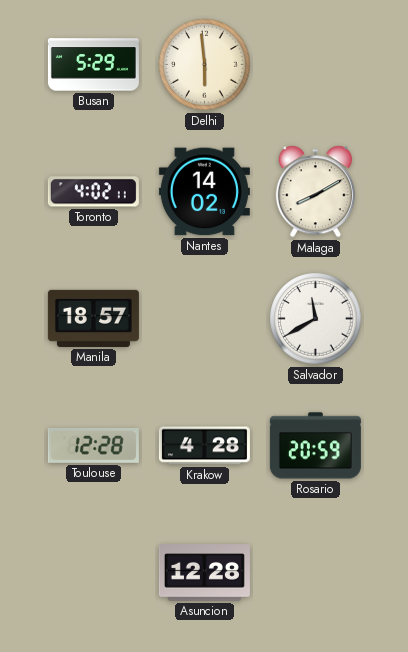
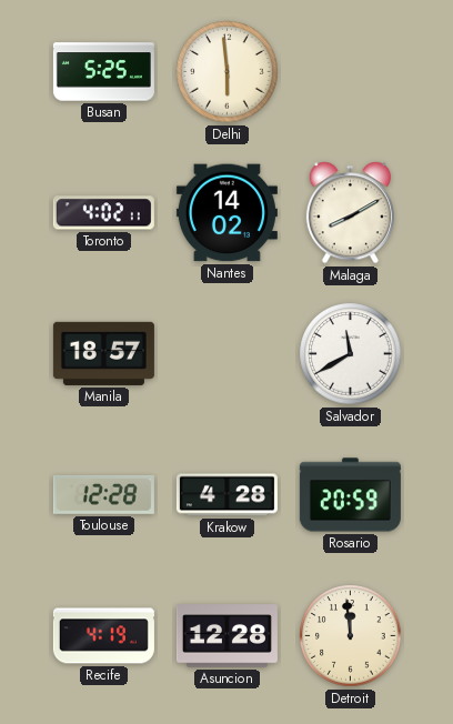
Busan: 5:29 -> 5:25 (103, 72)
Recife: none -> 4:19 (103, 636)
Detroit: none -> 11:59 (351, 636)
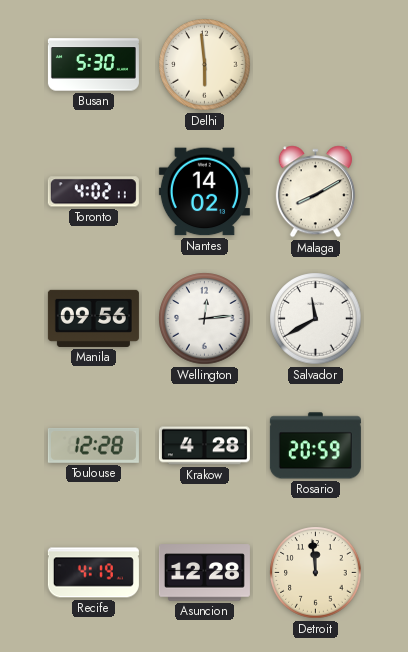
Busan: 5:25 -> 5:30 (93, 65)
Manila: 18:57 -> 09:56 (93, 318)
Wellington: none -> 12:14 (205, 319)
